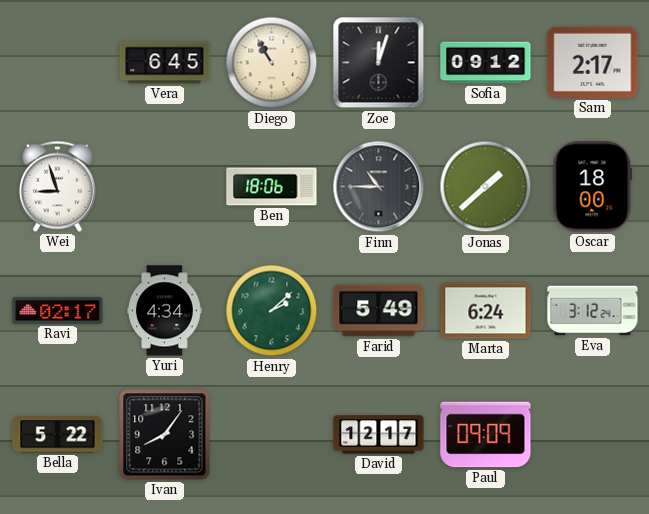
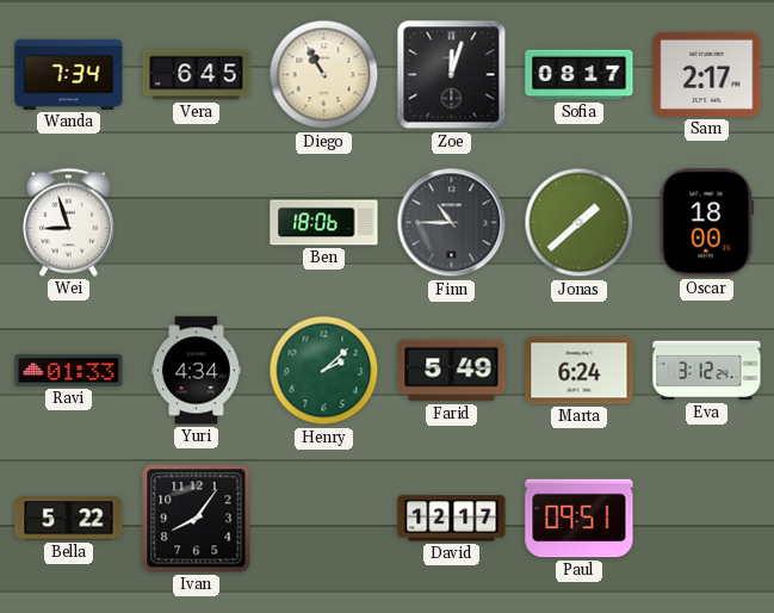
Wanda: none -> 7:34 (69, 74)
Sofia: 09:12 -> 08:17 (580, 75)
Ravi: 02:17 -> 01:33 (69, 370)
Paul: 09:09 -> 09:51 (580, 519)
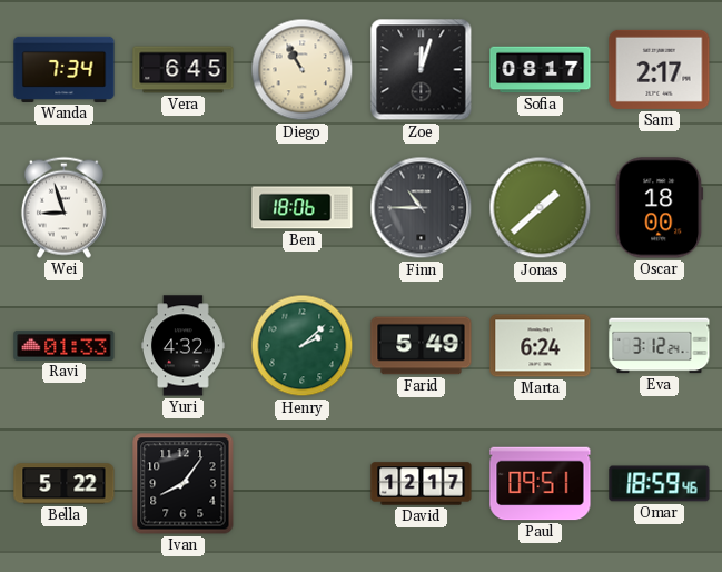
Yuri: 4:34 -> 4:32 (182, 346)
Omar: none -> 18:59 (660, 484)
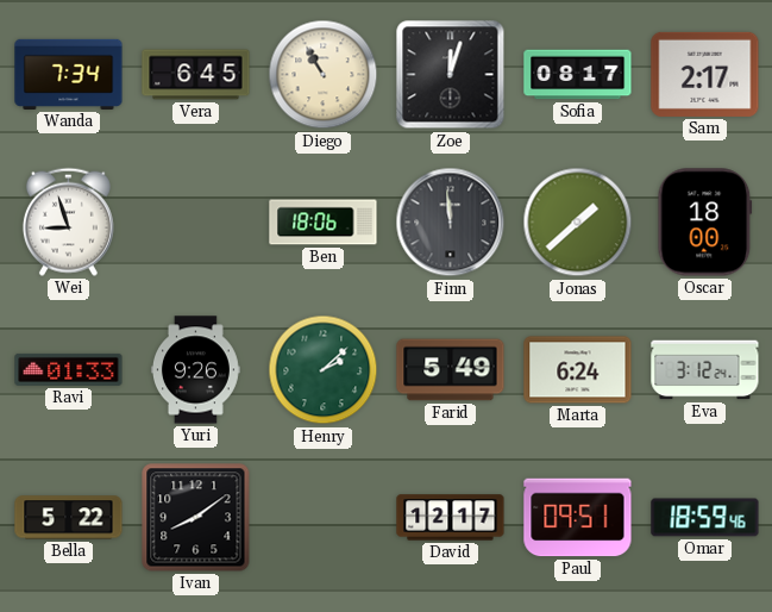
Finn: 10:45 -> 11:59 (451, 223)
Yuri: 4:32 -> 9:26 (195, 370)
Ivan: 8:06 -> 8:09 (196, 518)
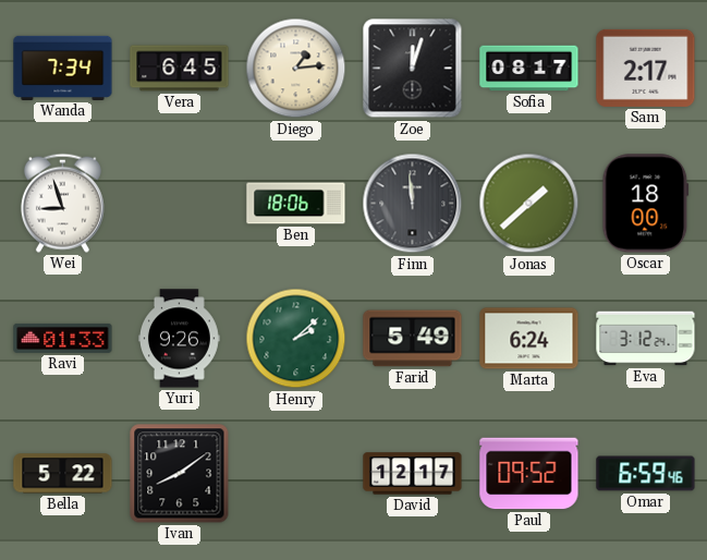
Diego: 10:55 -> 1:14 (296, 69)
Paul: 09:51 -> 09:52 (529, 474)
Omar: 18:59 -> 6:59 (646, 474)
